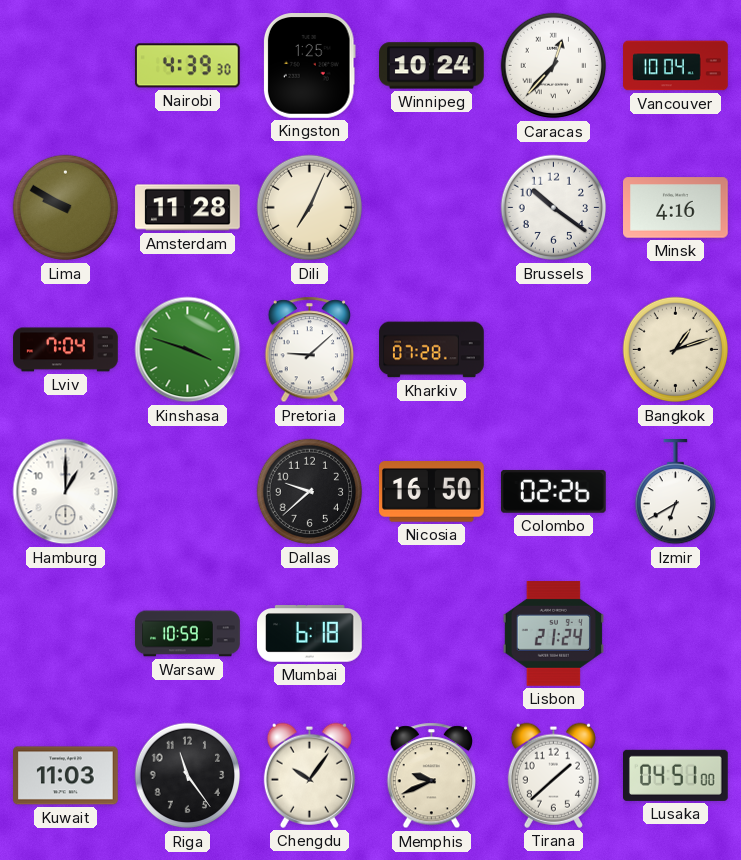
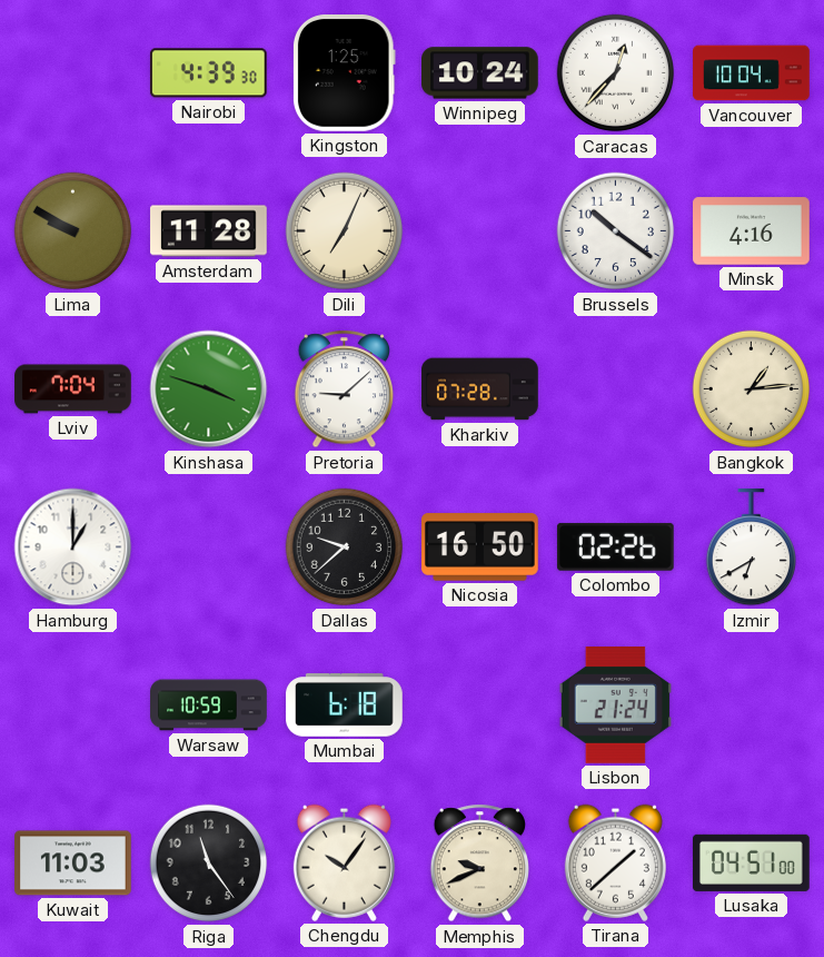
Bangkok: 1:12 -> 1:14 (752, 389)
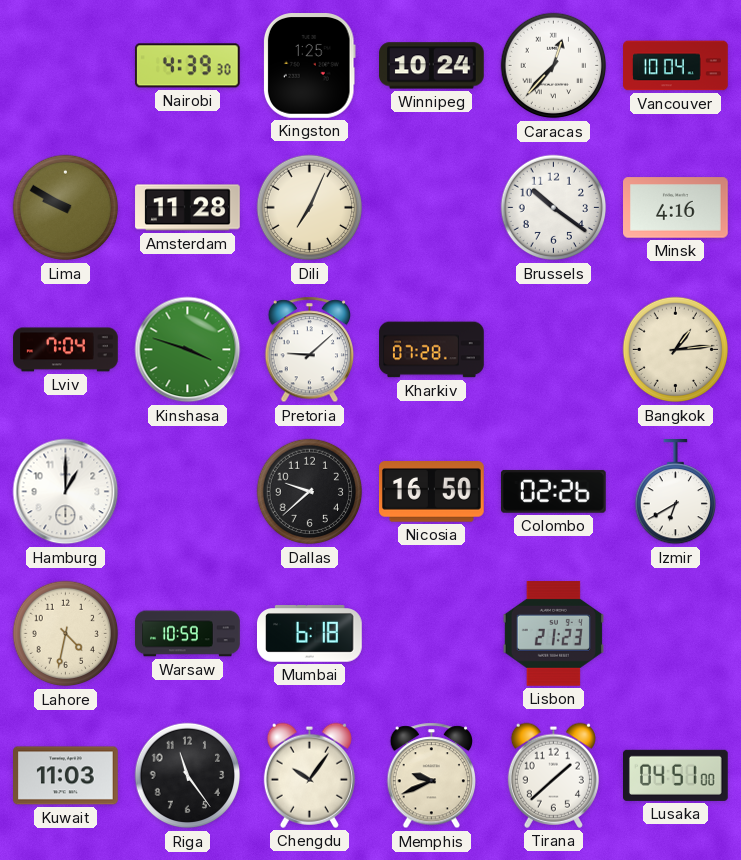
Lahore: none -> 4:32 (66, 634)
Lisbon: 21:24 -> 21:23 (553, 634)
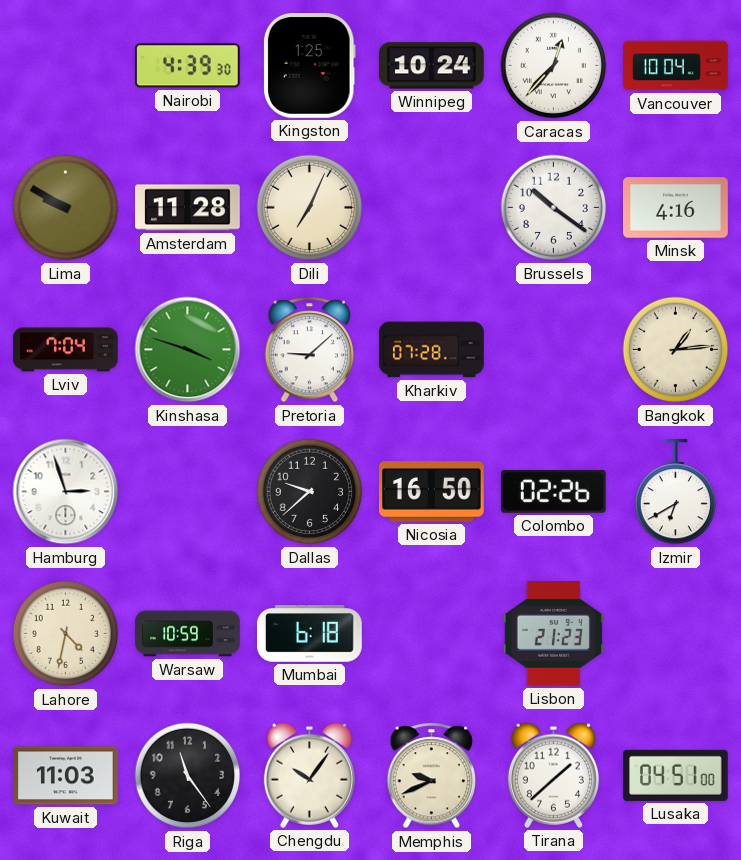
Hamburg: 1:00 -> 2:57 (66, 492)
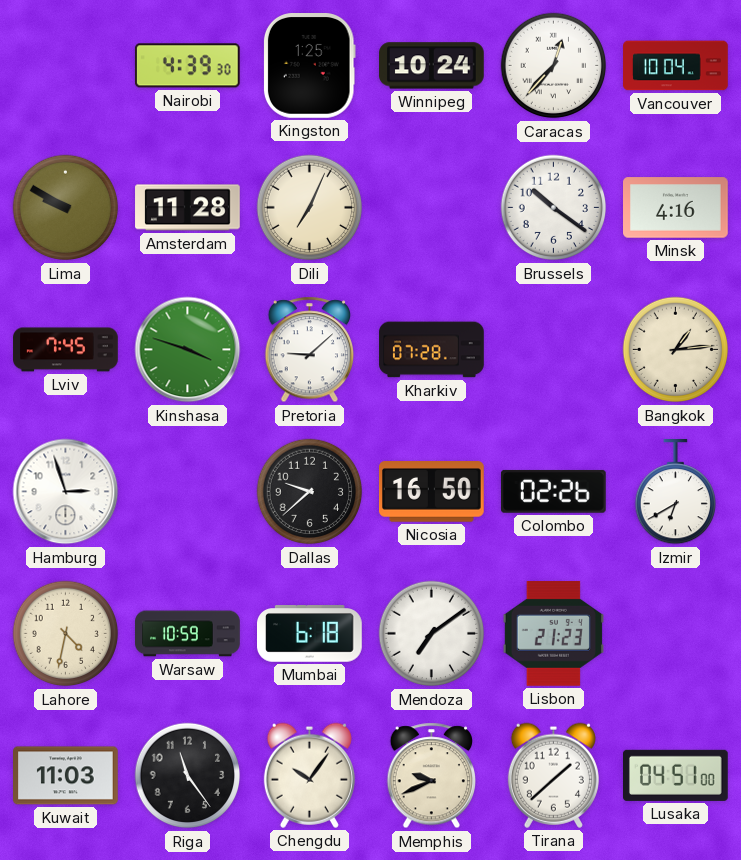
Lviv: 7:04 -> 7:45 (66, 350)
Mendoza: none -> 7:09 (432, 634)
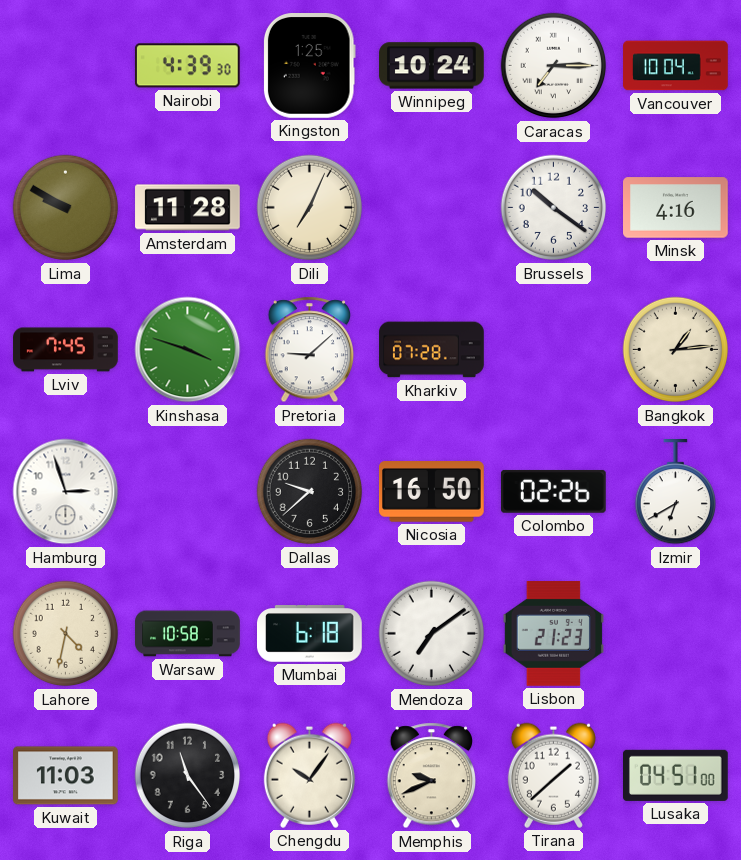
Caracas: 12:37 -> 7:15 (554, 66)
Warsaw: 10:59 -> 10:58 (188, 634)
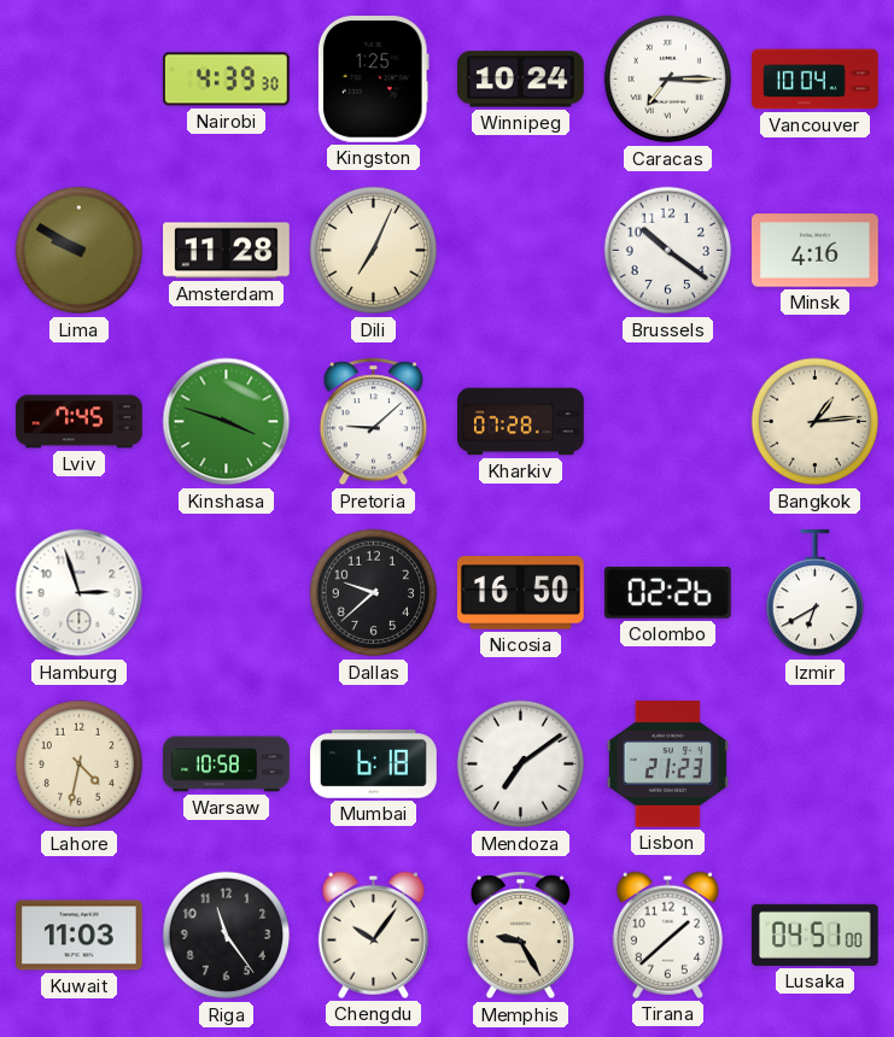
Memphis: 9:41 -> 9:25 (520, 936)
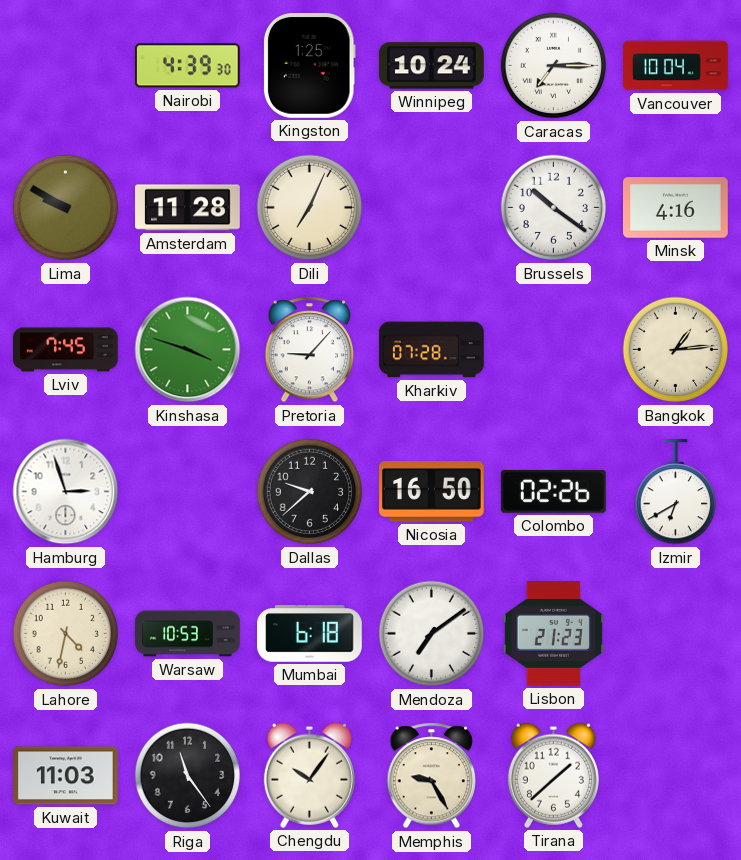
Pretoria: 9:08 -> 9:07 (309, 350)
Warsaw: 10:58 -> 10:53 (188, 634)
Lusaka: 04:51 -> none (816, 935)
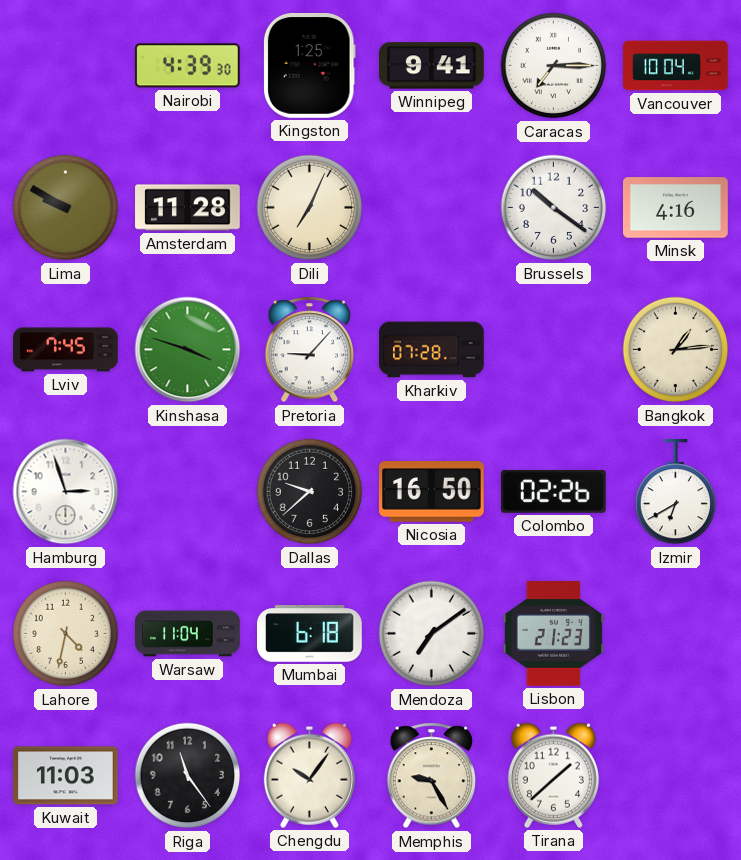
Winnipeg: 10:24 -> 9:41 (432, 66)
Warsaw: 10:53 -> 11:04 (188, 634)
